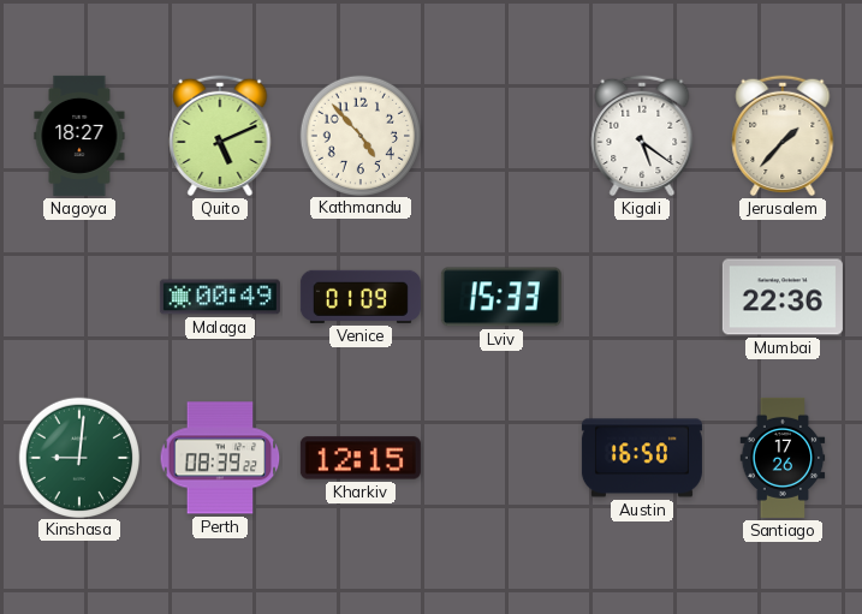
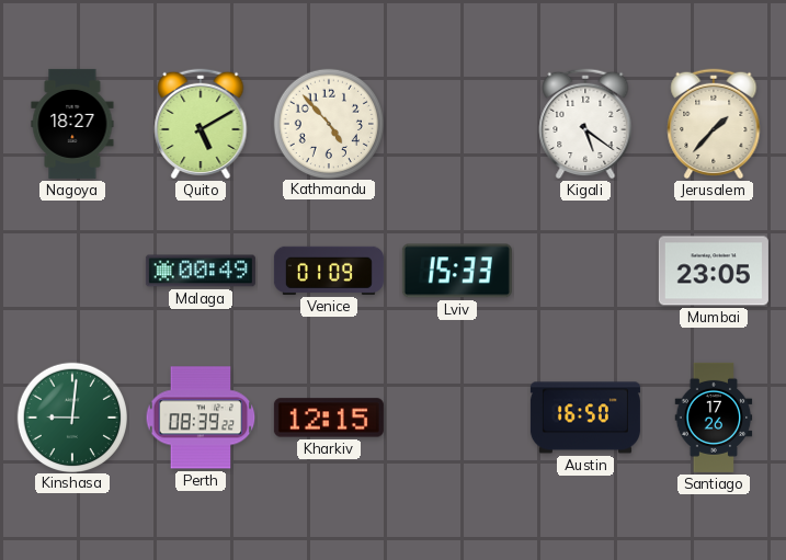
Quito: 5:11 -> 5:10 (201, 124)
Mumbai: 22:36 -> 23:05 (714, 271)
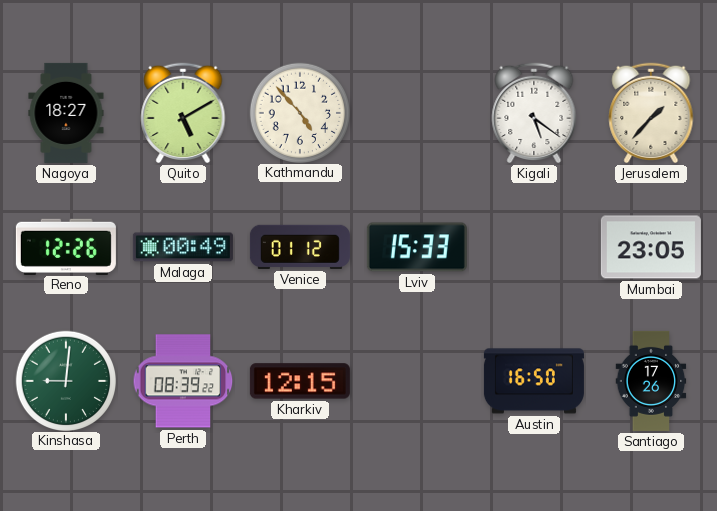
Reno: none -> 12:26 (66, 246)
Venice: 01:09 -> 01:12 (300, 247)
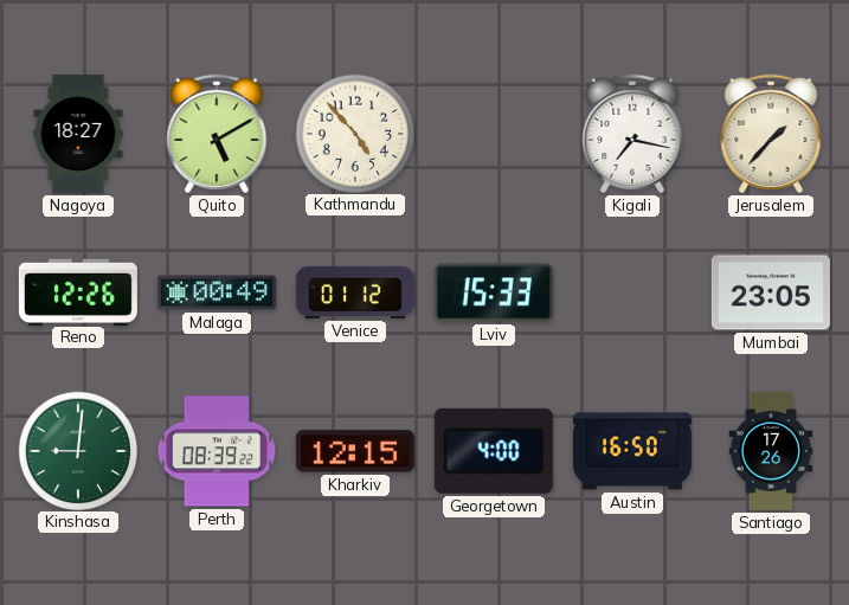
Kigali: 5:21 -> 7:17 (632, 134)
Georgetown: none -> 4:00 (494, 451)
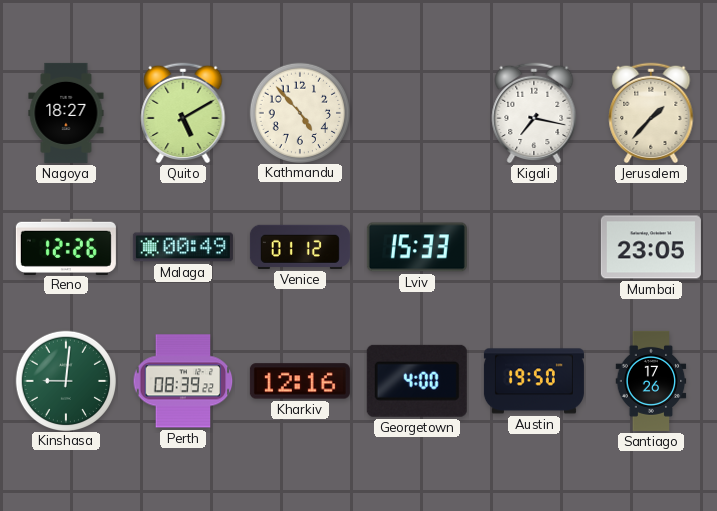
Kharkiv: 12:15 -> 12:16 (300, 381)
Austin: 16:50 -> 19:50 (534, 381)
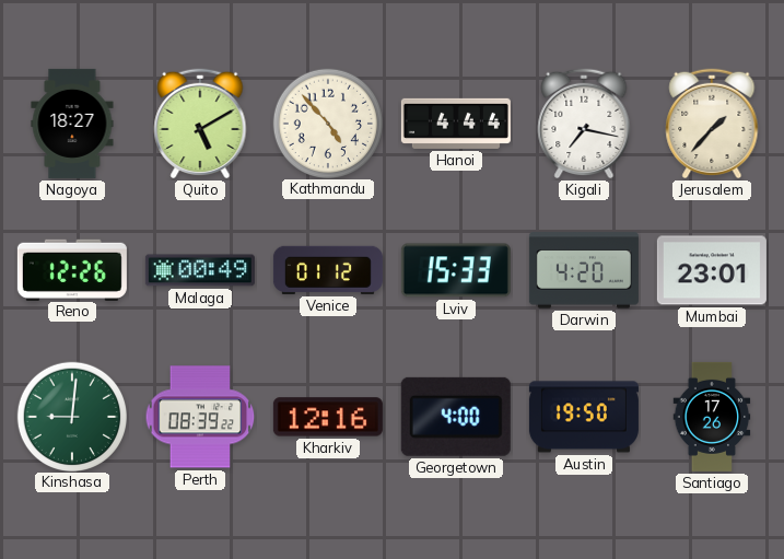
Hanoi: none -> 4:44 (456, 124)
Darwin: none -> 4:20 (584, 270)
Mumbai: 23:05 -> 23:01 (712, 270)
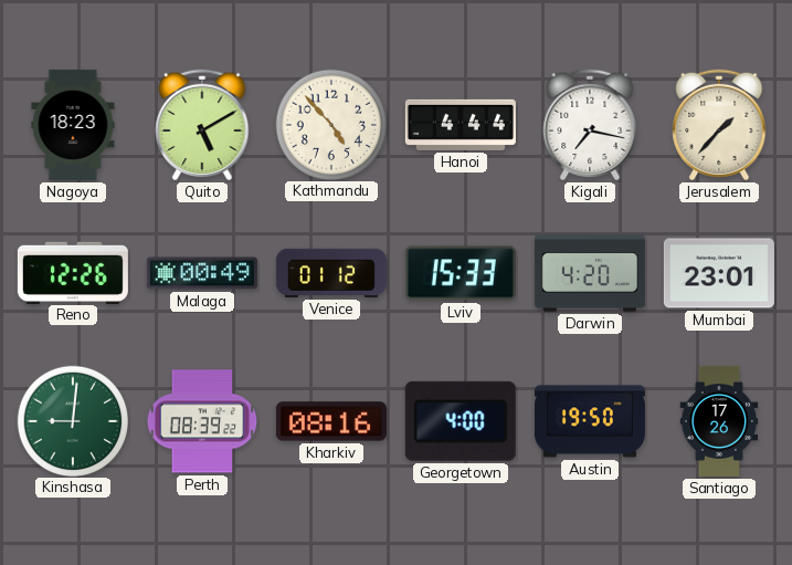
Nagoya: 18:27 -> 18:23 (73, 125)
Kharkiv: 12:16 -> 08:16 (331, 421)
